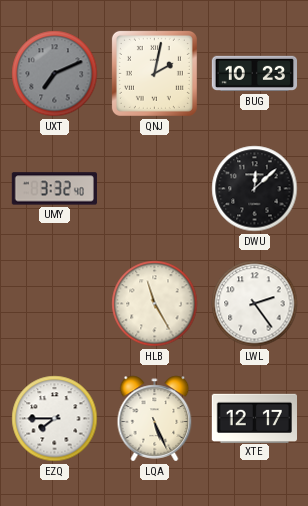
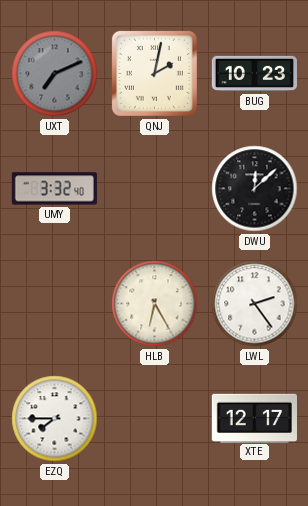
HLB: 11:25 -> 6:25 (155, 304)
LQA: 5:26 -> none (155, 419)
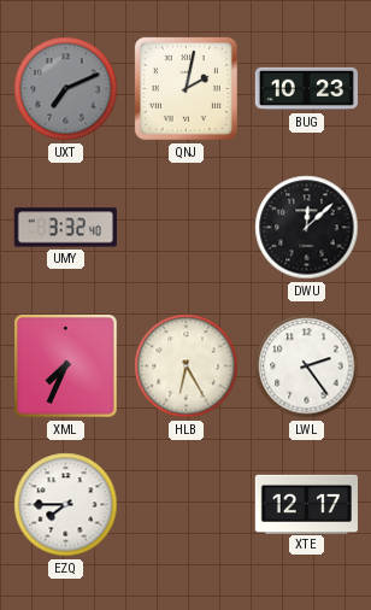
XML: none -> 7:34 (66, 366)
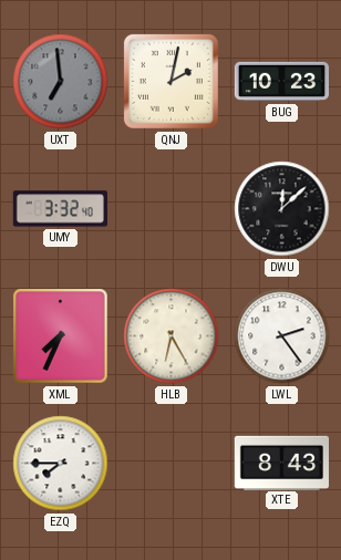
UXT: 7:11 -> 6:59 (61, 82)
XTE: 12:17 -> 8:43 (281, 463)
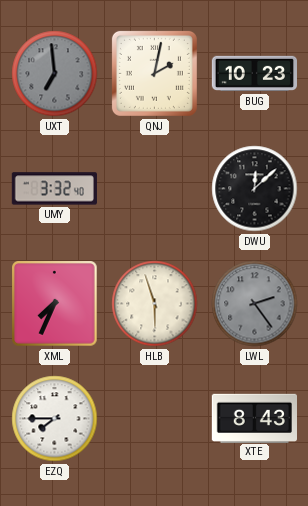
HLB: 6:25 -> 5:57 (155, 304)
LWL dial: white -> grey (255, 304)
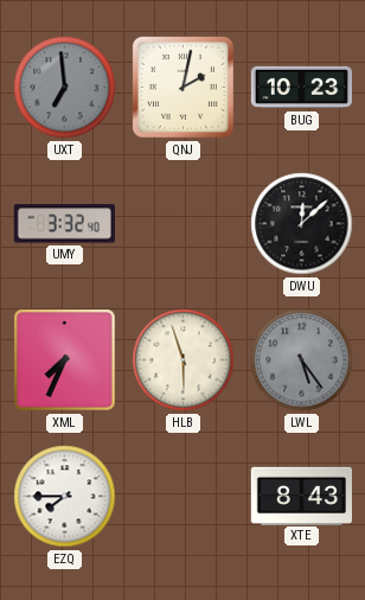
LWL: 2:24 -> 5:24 (302, 360)
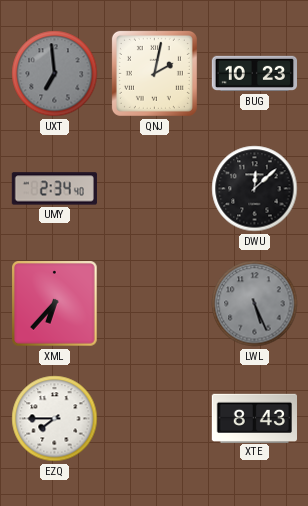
UMY: 3:32 -> 2:34 (54, 189)
XML: 7:34 -> 6:37 (55, 304)
HLB: 5:57 -> none (184, 360)
LWL: 5:24 -> 5:26 (255, 304)
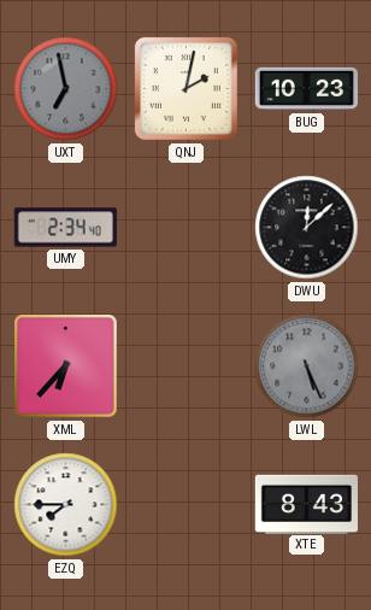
UXT: 6:59 -> 6:58 (66, 89)
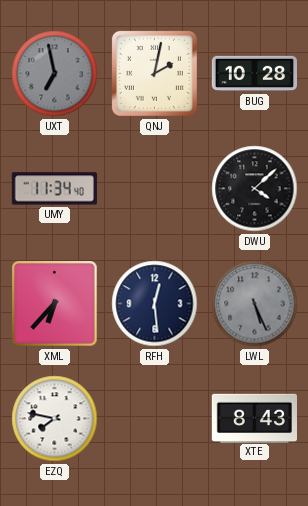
BUG: 10:23 -> 10:28 (255, 74)
UMY: 2:34 -> 11:34 (54, 189)
DWU: 12:08 -> 4:08 (255, 189)
RFH: none -> 12:29 (155, 304)
EZQ: 7:45 -> 7:47 (55, 419)
